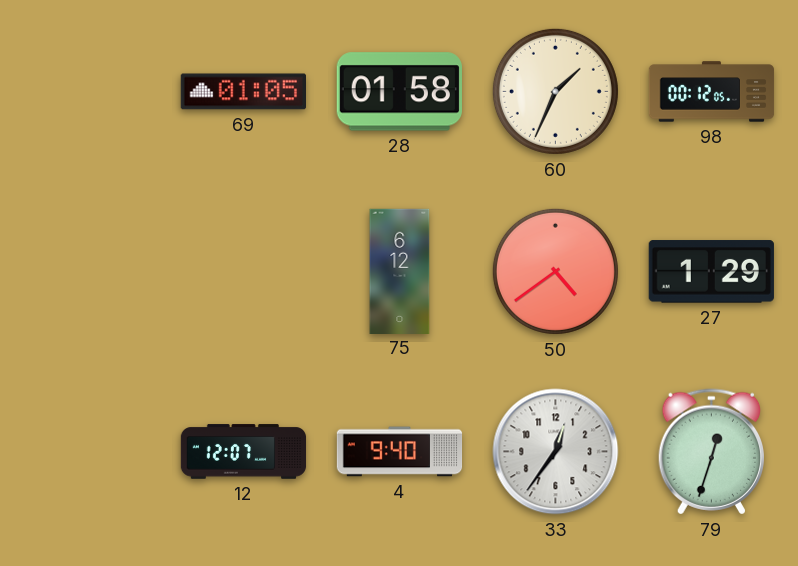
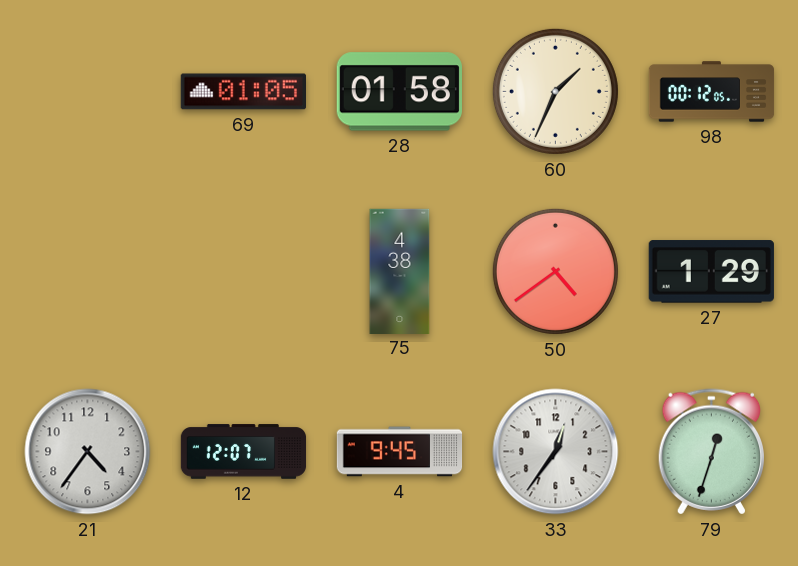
75: 6:12 -> 4:38 (400, 271)
21: none -> 4:36 (88, 452)
4: 9:40 -> 9:45 (400, 452)
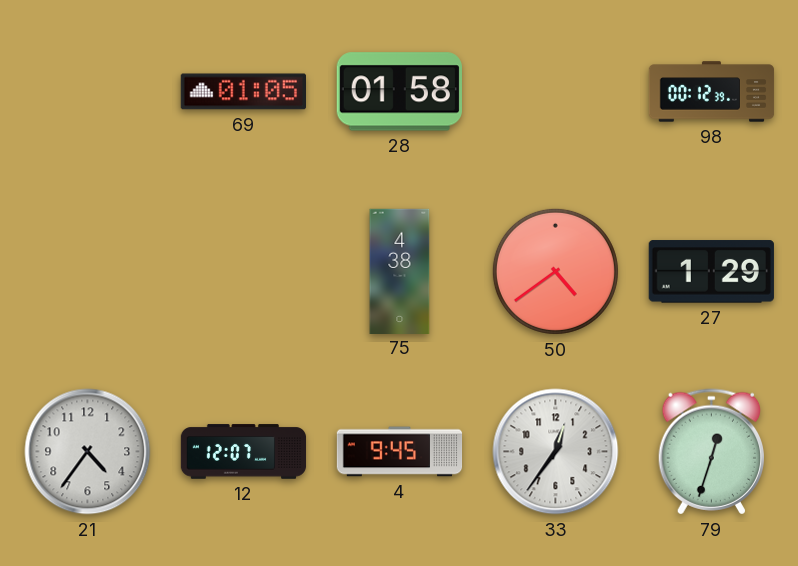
60: 1:34 -> none (555, 91)
98: 00:12:05 -> 00:12:39 (712, 92)
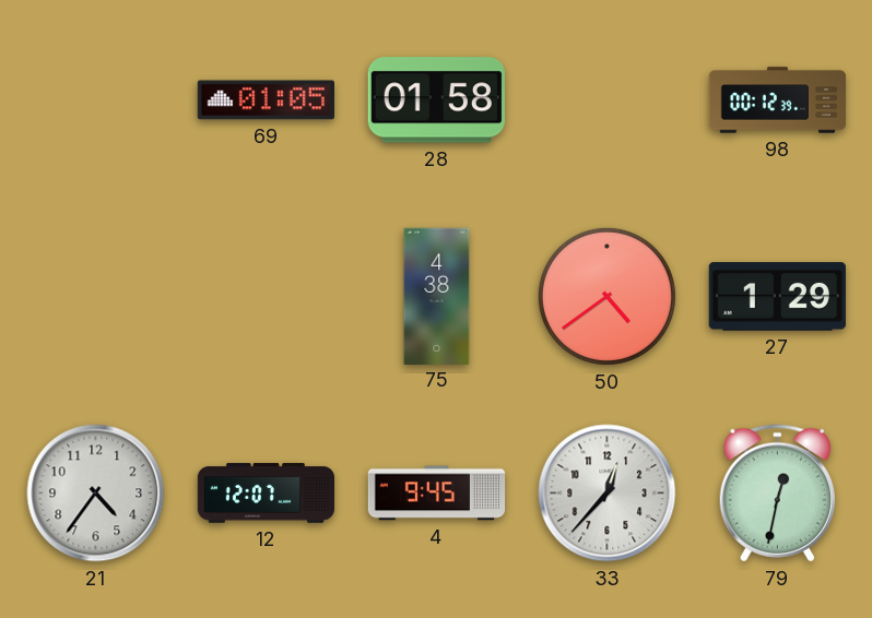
33: 12:36 -> 12:37 (608, 494)
79: 12:33 -> 12:32 (777, 494)
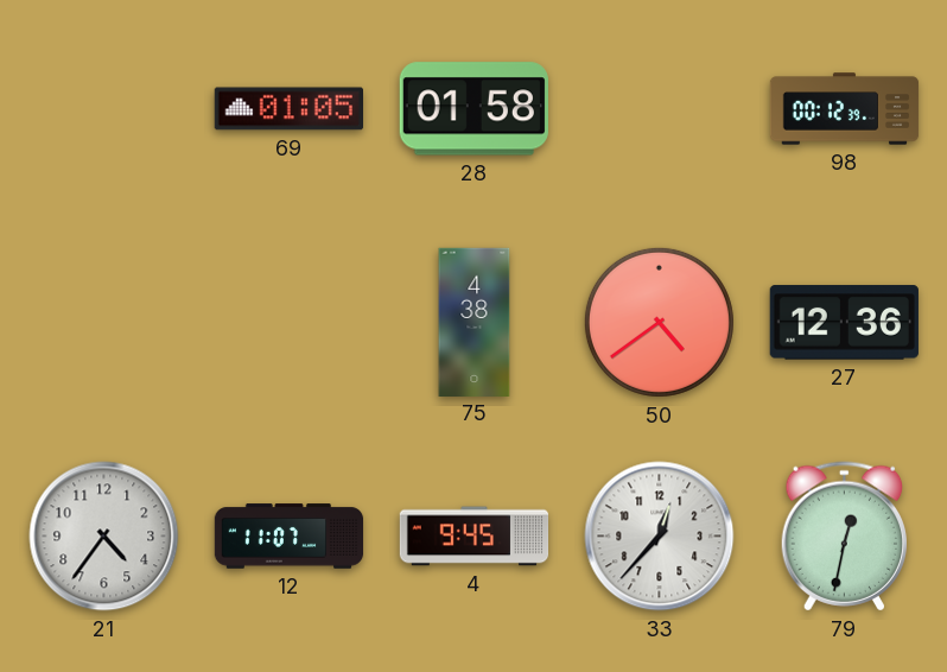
27: 1:29 -> 12:36 (844, 323)
12: 12:07 -> 11:07 (290, 537)
